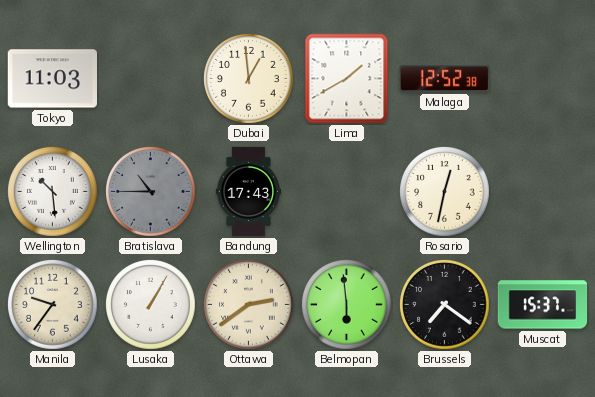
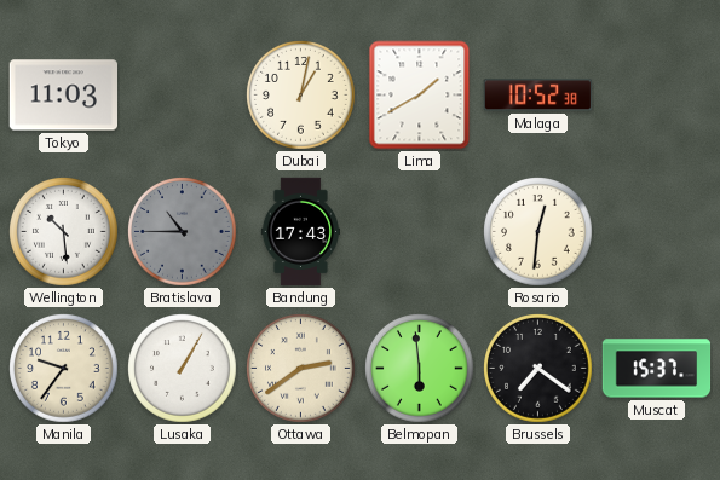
Dubai: 12:59 -> 1:02 (301, 96)
Malaga: 12:52 -> 10:52 (537, 96)
Rosario: 12:32 -> 12:31 (538, 232)
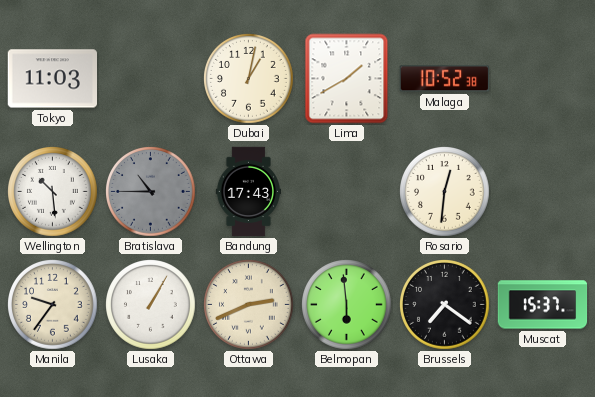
Ottawa: 2:39 -> 2:41 (249, 305)
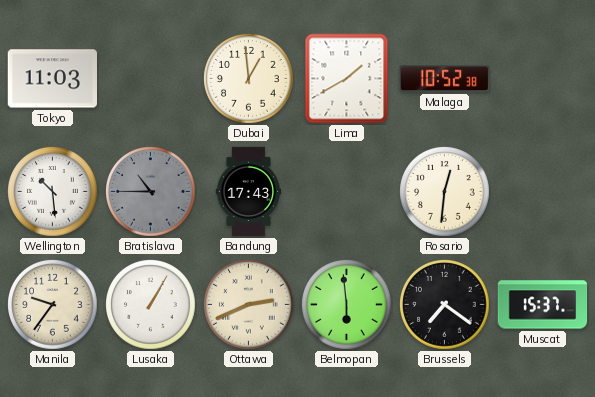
Dubai: 1:02 -> 12:59 (249, 79)
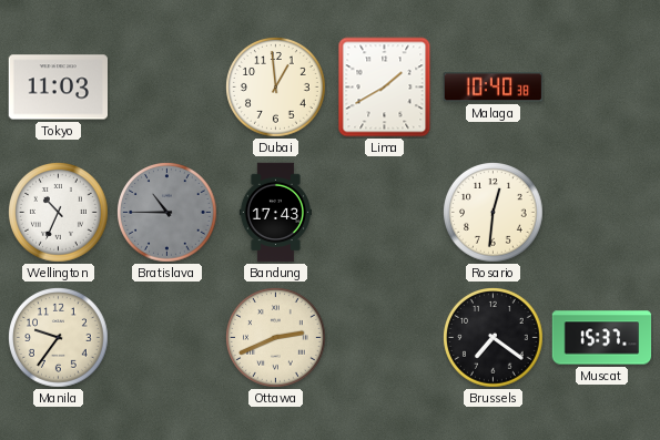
Malaga: 10:52 -> 10:40 (493, 88)
Wellington: 10:29 -> 10:34 (59, 213)
Lusaka: 1:05 -> none (151, 305)
Belmopan: 5:59 -> none (347, 305)
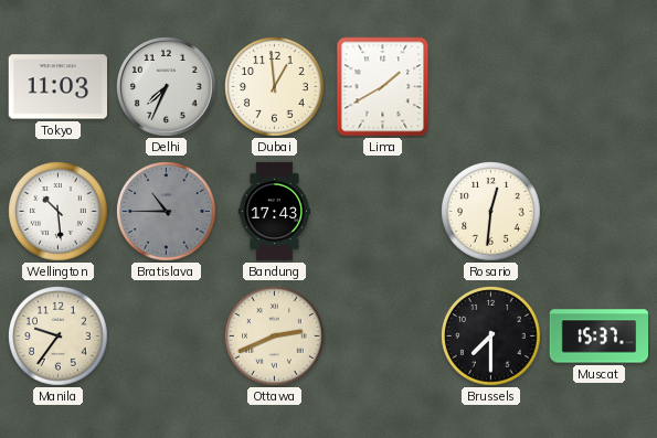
Delhi: none -> 7:34 (167, 87)
Malaga: 10:40 -> none (493, 88)
Wellington: 10:34 -> 10:29 (59, 212)
Brussels: 7:21 -> 7:30 (491, 336)
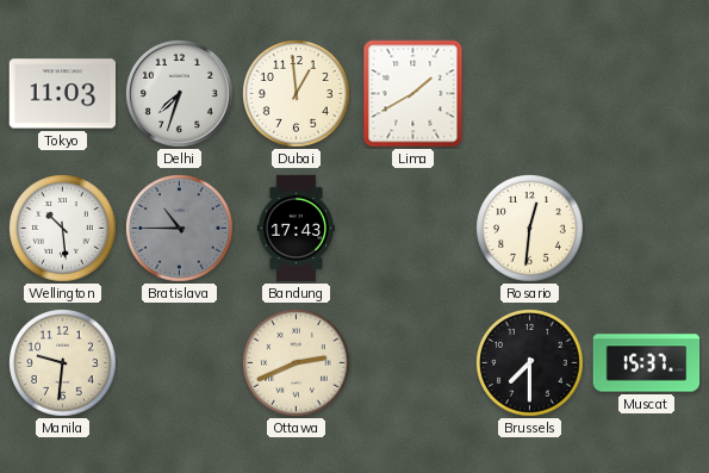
Delhi: 7:34 -> 7:33 (180, 94)
Manila: 9:36 -> 9:31 (63, 363)
